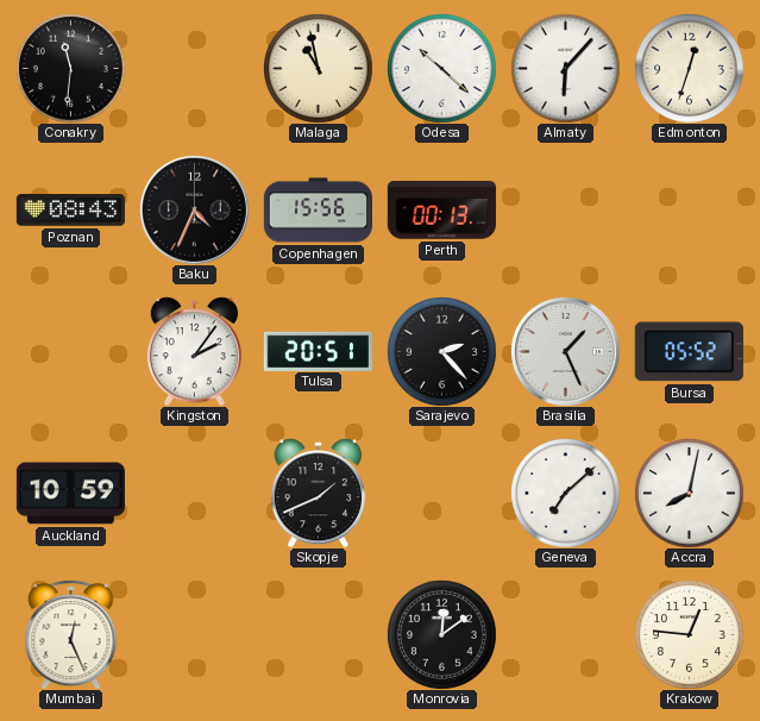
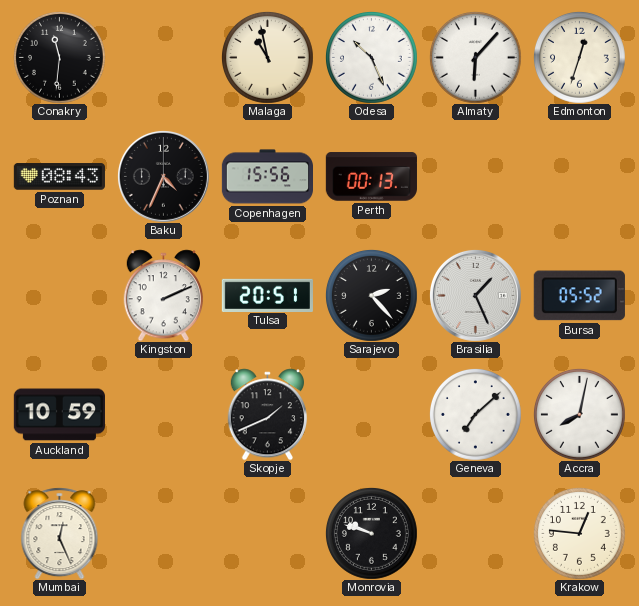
Odesa: 10:22 -> 10:26 (372, 58)
Kingston: 2:06 -> 2:11 (163, 295)
Monrovia: 12:09 -> 9:48 (372, 534)
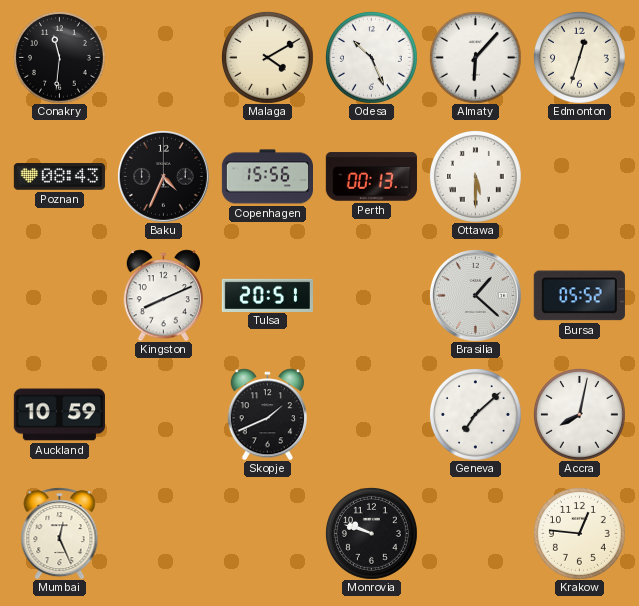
Malaga: 10:58 -> 4:10 (268, 58)
Ottawa: none -> 5:30 (476, 177)
Kingston: 2:11 -> 8:11 (163, 295)
Sarajevo: 2:23 -> none (372, 296)
Brasilia: 1:26 -> 1:22 (475, 295)
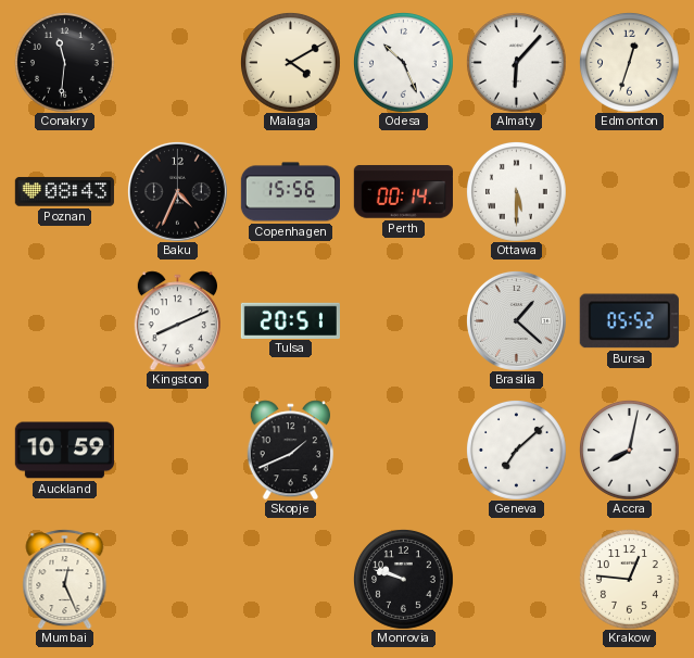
Perth: 00:13 -> 00:14 (403, 192)
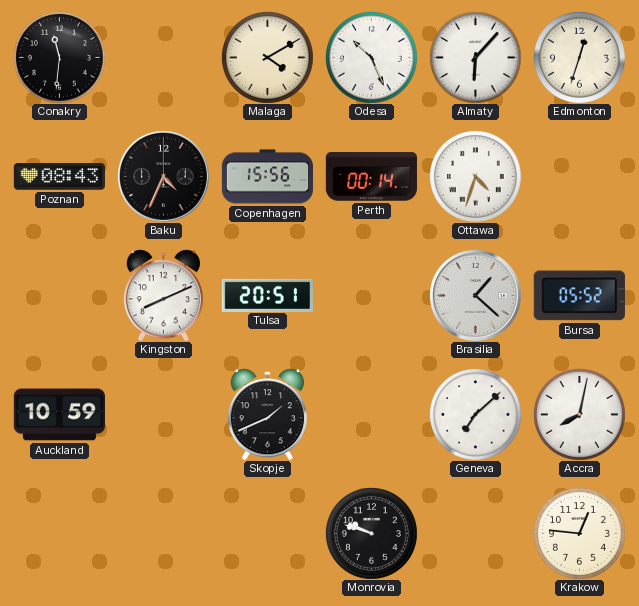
Ottawa: 5:30 -> 4:33 (476, 177)
Mumbai: 12:26 -> none (65, 579)
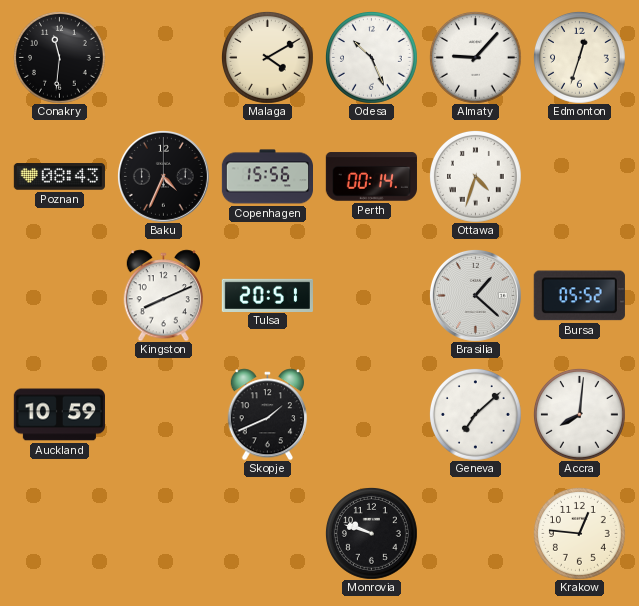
Almaty: 6:07 -> 9:07 (476, 58)
Accra: 8:02 -> 8:01 (580, 415)
